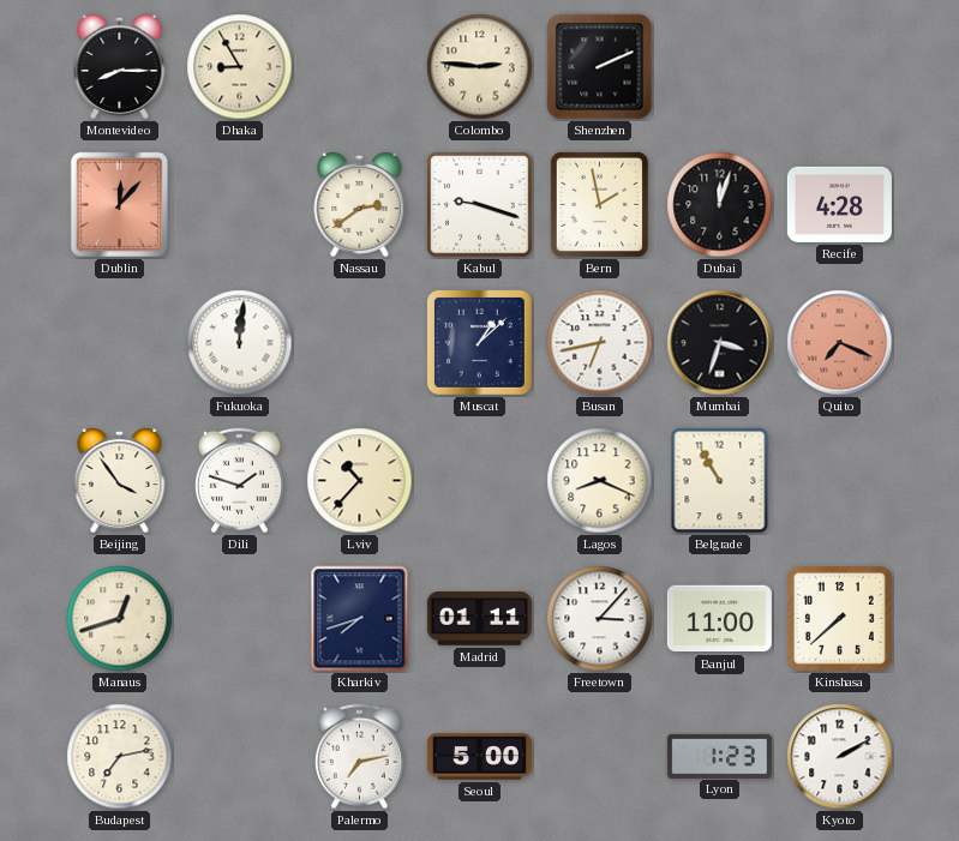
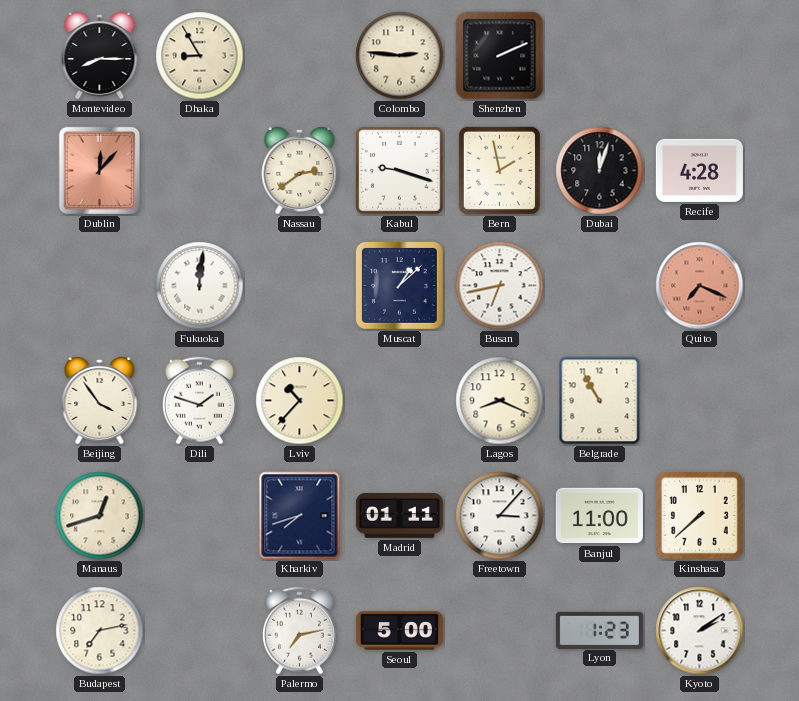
Mumbai: 3:33 -> none (720, 343)
Kyoto: 2:10 -> 2:09 (700, 631)
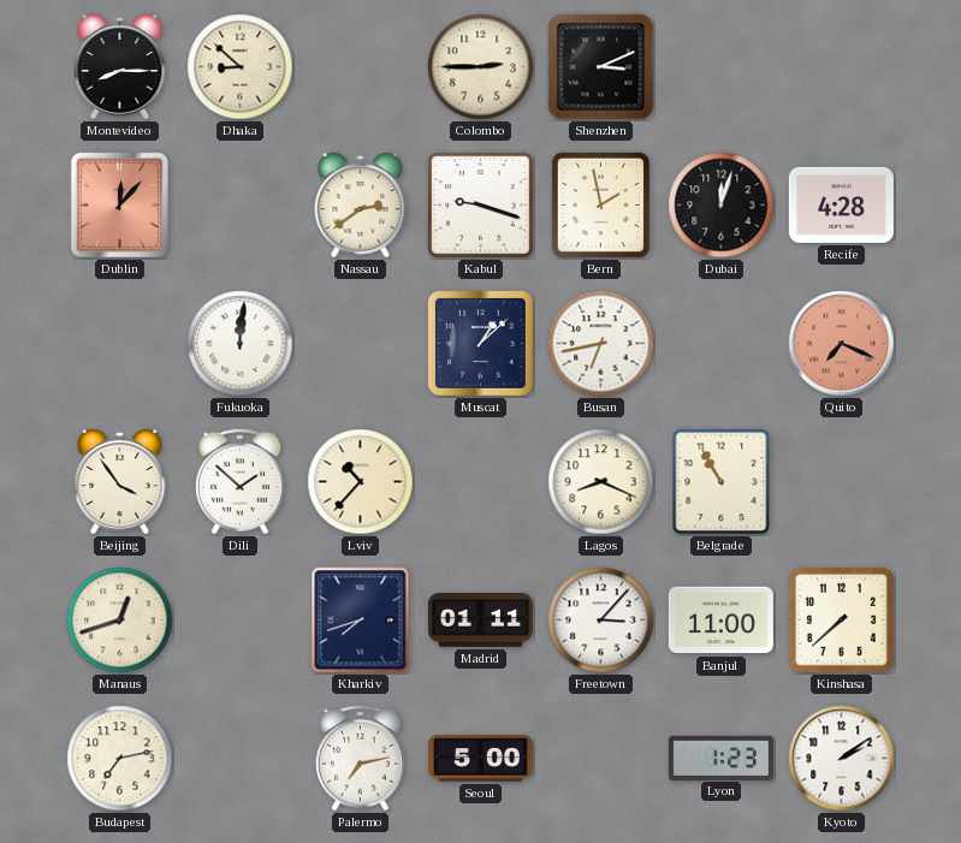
Dhaka: 8:55 -> 8:52 (241, 67)
Colombo: 2:46 -> 2:45 (481, 67)
Shenzhen: 2:11 -> 3:11 (601, 67)
Dili: 1:48 -> 1:52 (239, 482)
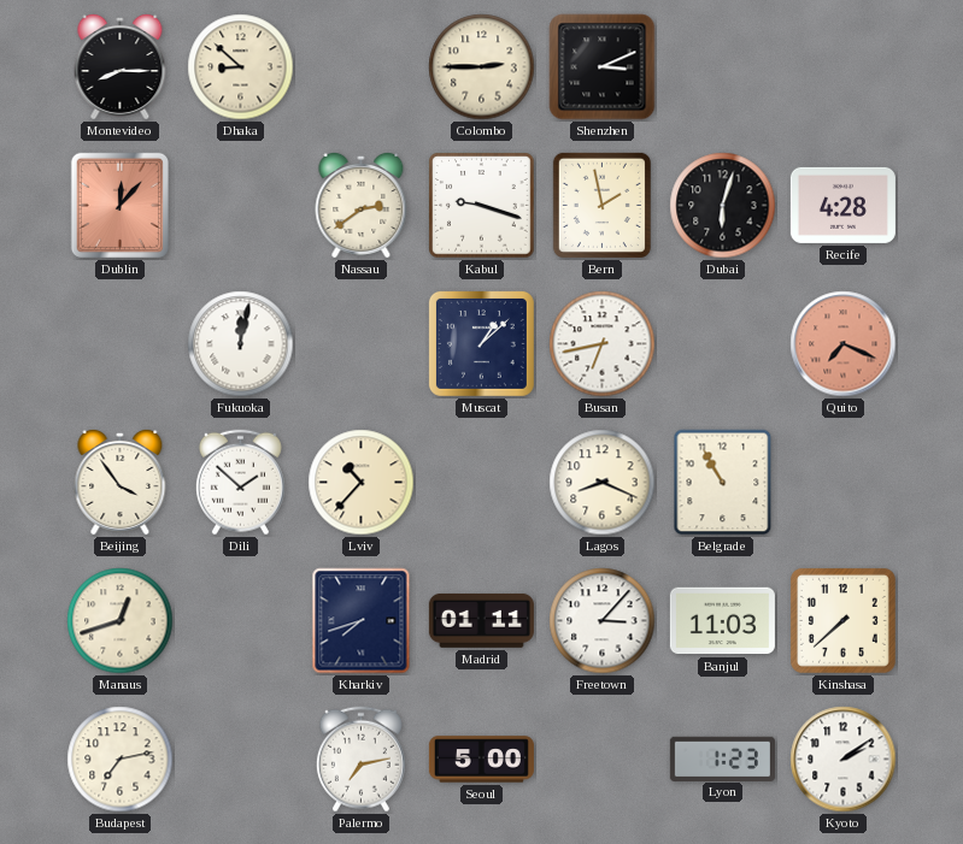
Dubai: 12:03 -> 6:03 (723, 206)
Fukuoka: 12:01 -> 12:02 (241, 344)
Banjul: 11:00 -> 11:03 (722, 621)
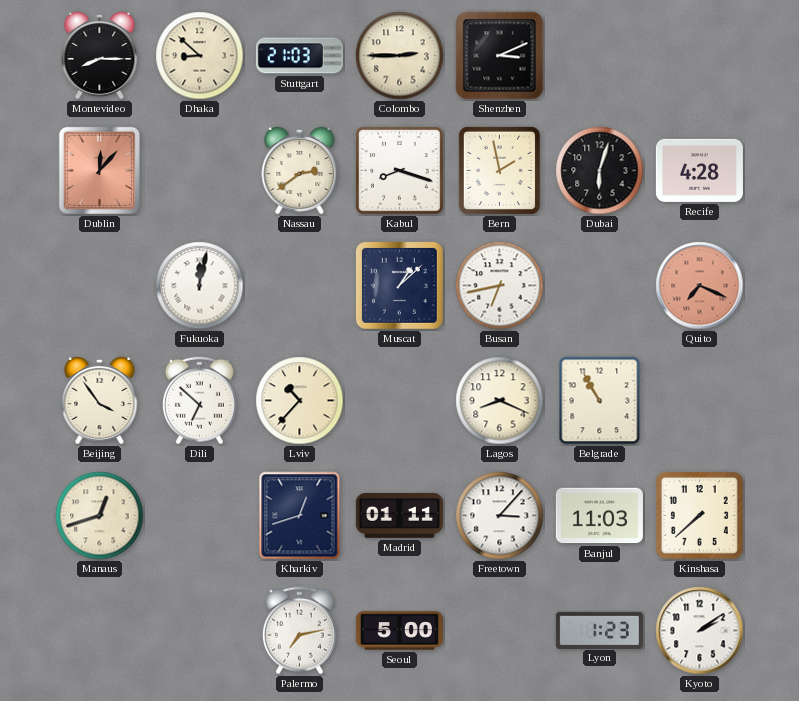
Stuttgart: none -> 21:03 (299, 56)
Kabul: 9:18 -> 8:18 (400, 171)
Dili: 1:52 -> 6:52 (199, 401)
Kharkiv: 7:42 -> 12:42 (300, 516)
Budapest: 7:13 -> none (121, 760)
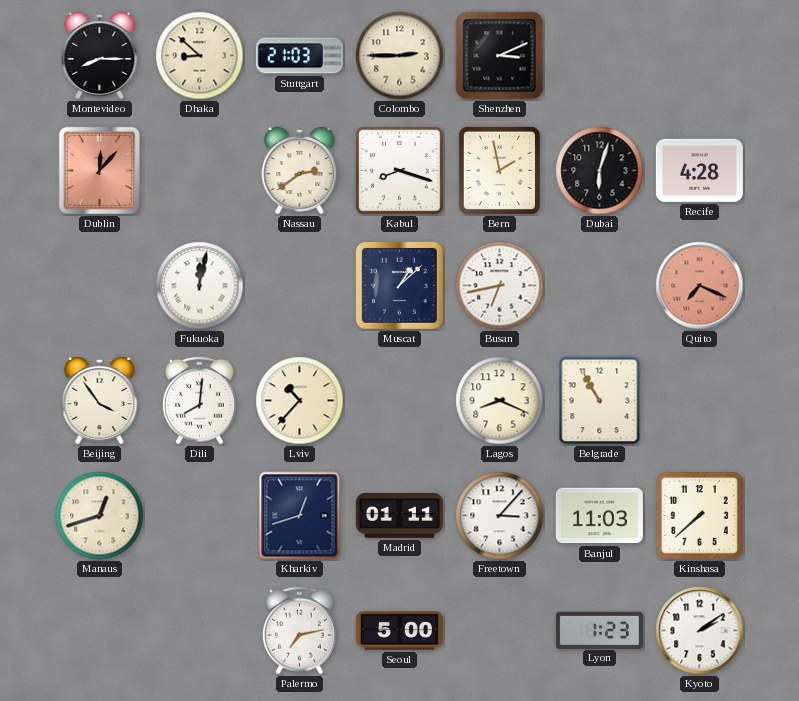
Dili: 6:52 -> 8:01 (199, 401)
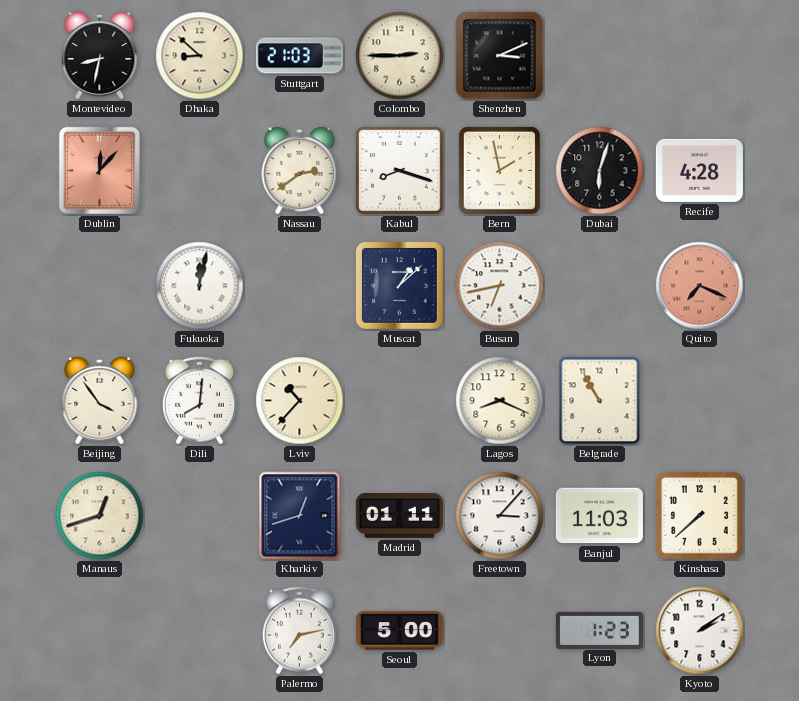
Montevideo: 8:15 -> 8:32 (100, 55)
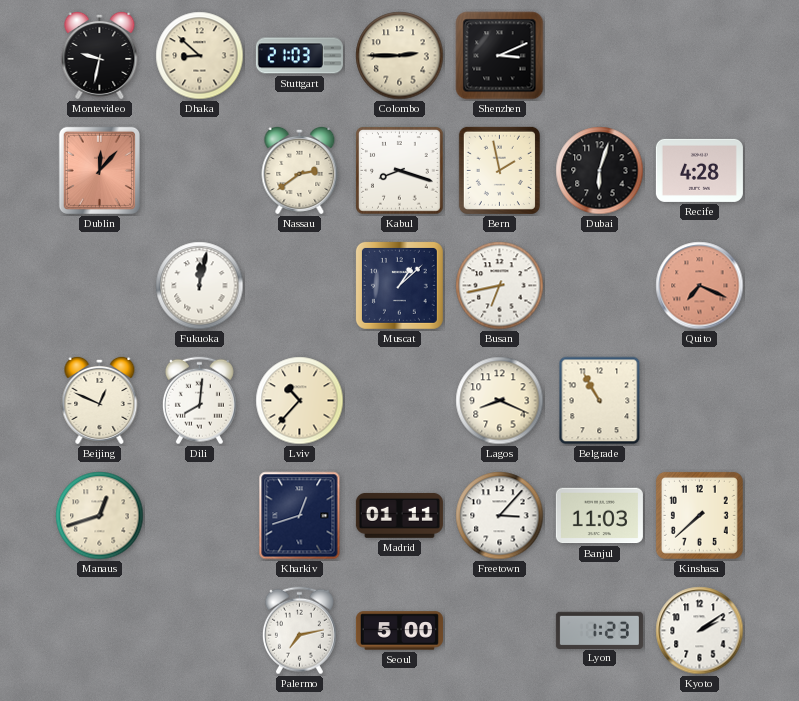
Montevideo: 8:32 -> 9:32 (100, 55)
Beijing: 3:54 -> 12:49 (100, 400)
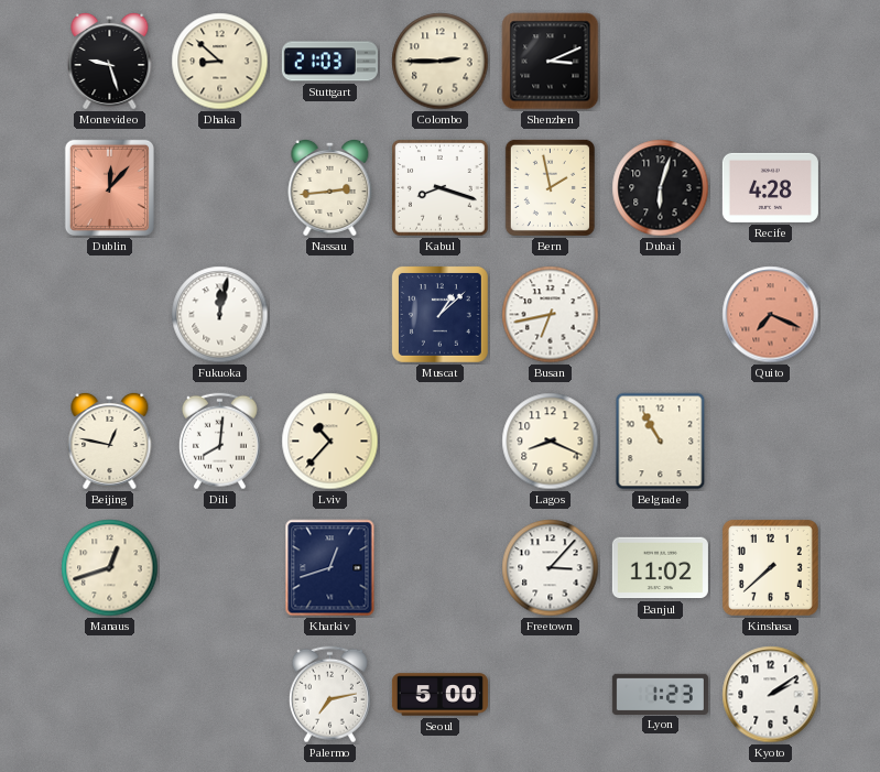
Montevideo: 9:32 -> 9:27 (110, 61)
Nassau: 2:39 -> 2:44 (330, 187)
Beijing: 12:49 -> 12:47 (110, 441)
Madrid: 01:11 -> none (399, 515)
Banjul: 11:03 -> 11:02 (660, 568)
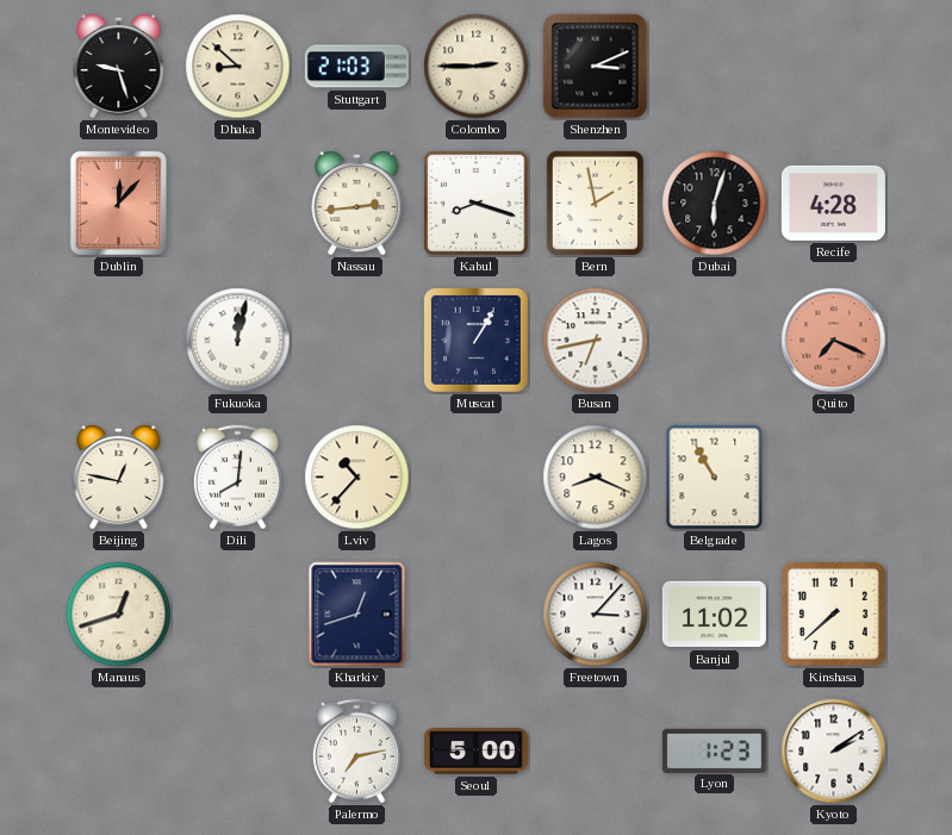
Muscat: 1:08 -> 1:05 (475, 339)
